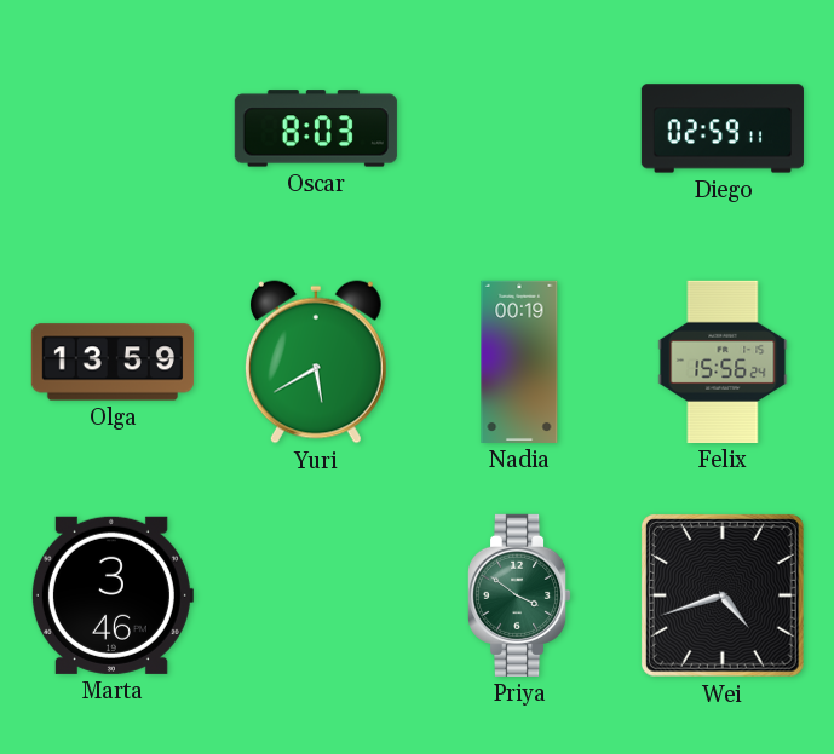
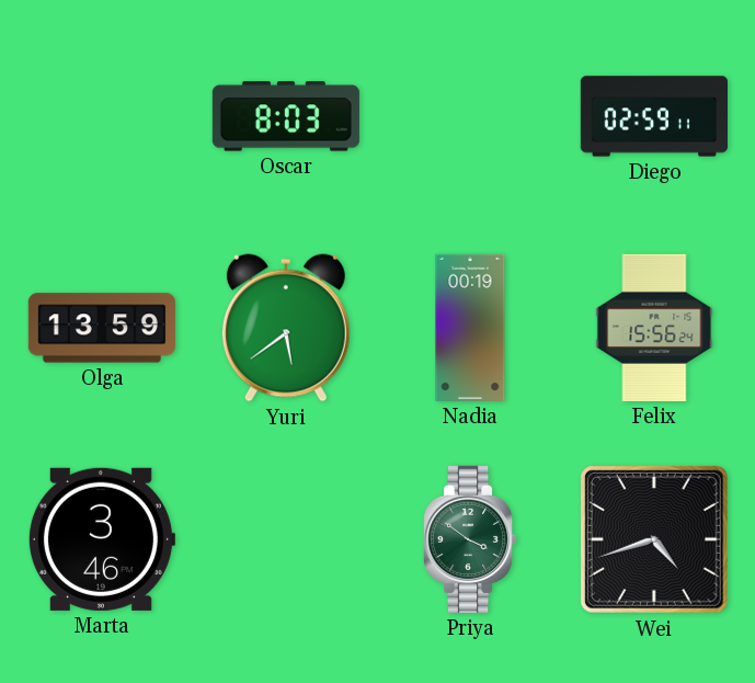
Yuri: 5:40 -> 5:39 (286, 328)
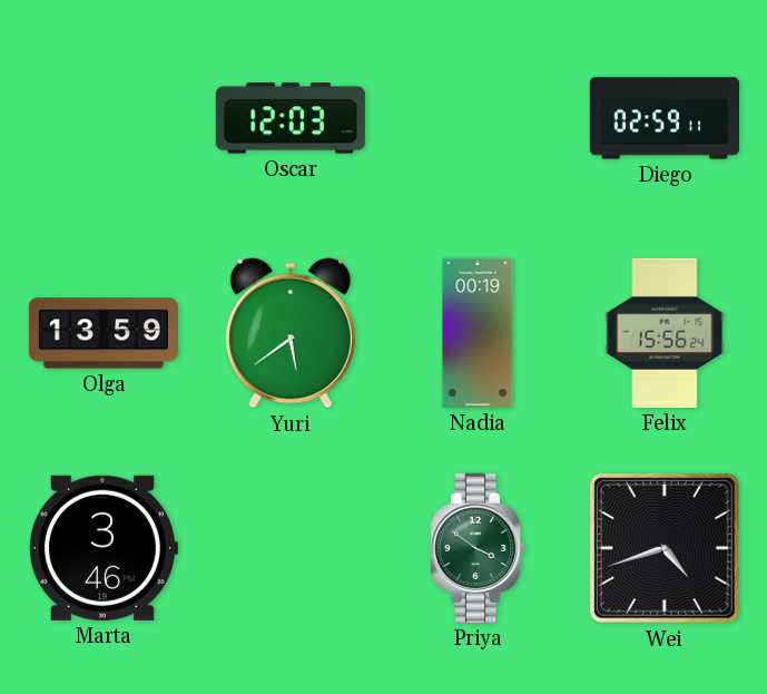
Oscar: 8:03 -> 12:03 (291, 118)
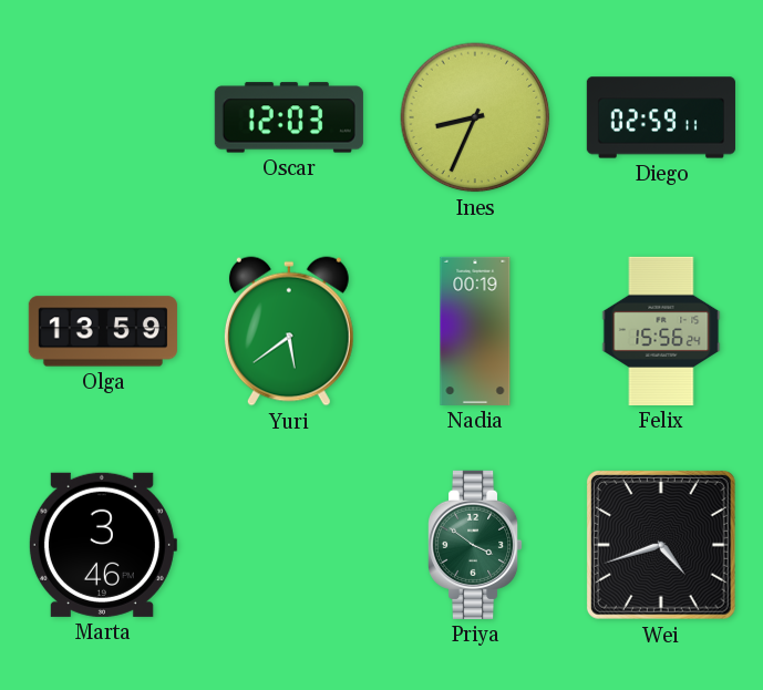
Ines: none -> 8:34 (475, 117)
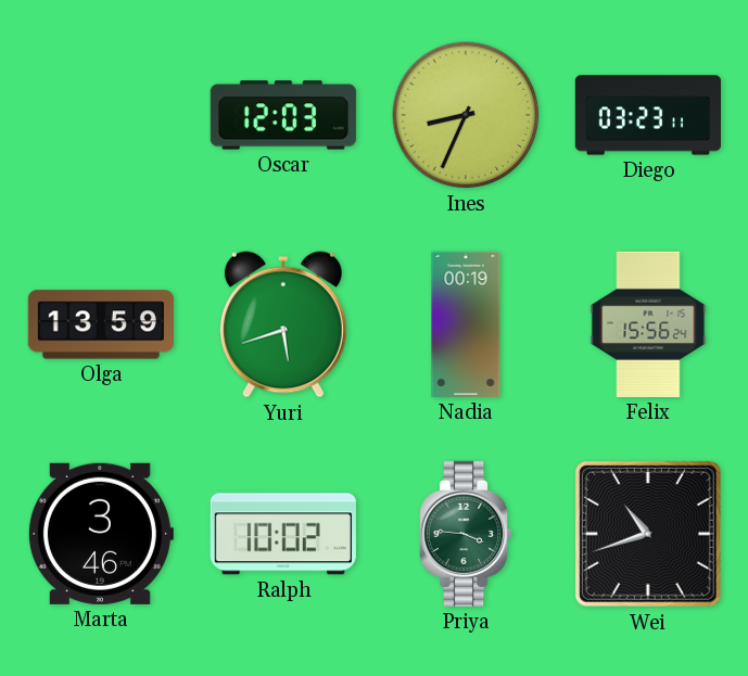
Diego: 02:59 -> 03:23 (648, 115)
Yuri: 5:39 -> 5:42 (283, 324)
Ralph: none -> 10:02 (283, 534)
Priya: 3:51 -> 3:46 (467, 534)
Wei: 4:42 -> 10:42 (648, 534)
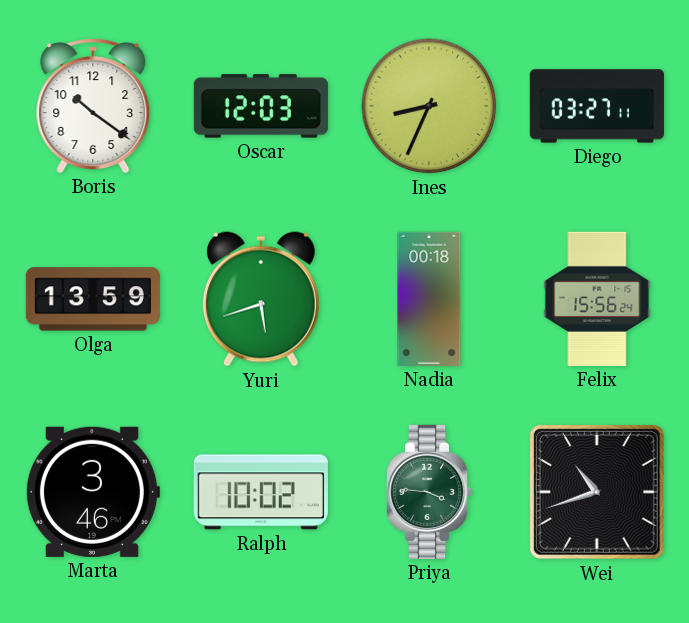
Boris: none -> 10:21 (93, 106)
Diego: 03:23 -> 03:27 (597, 106)
Nadia: 00:19 -> 00:18 (429, 299)
